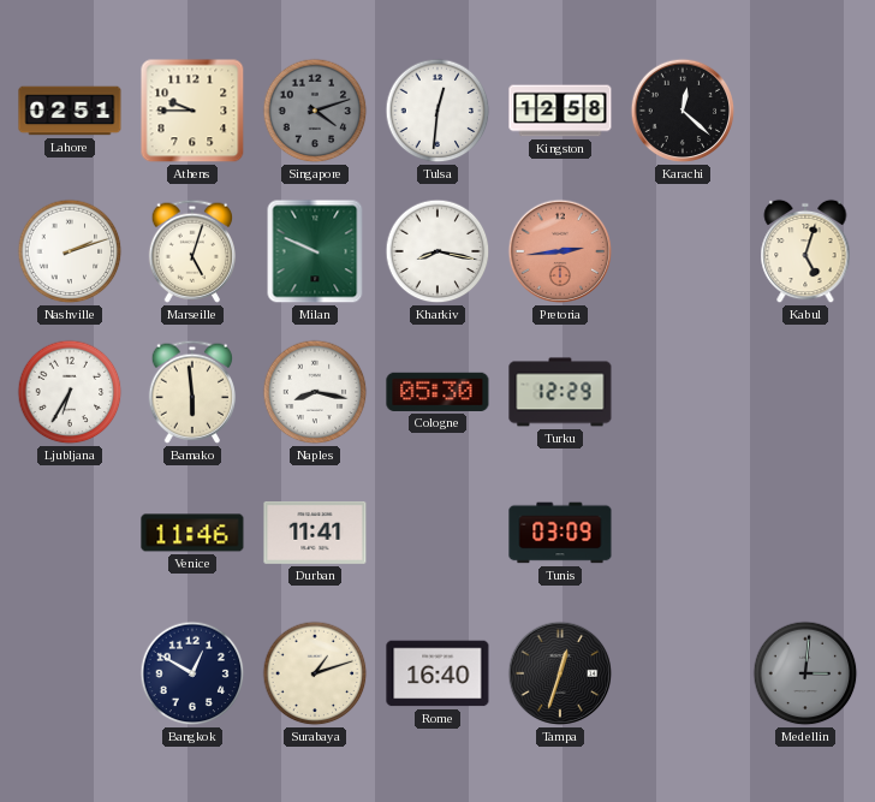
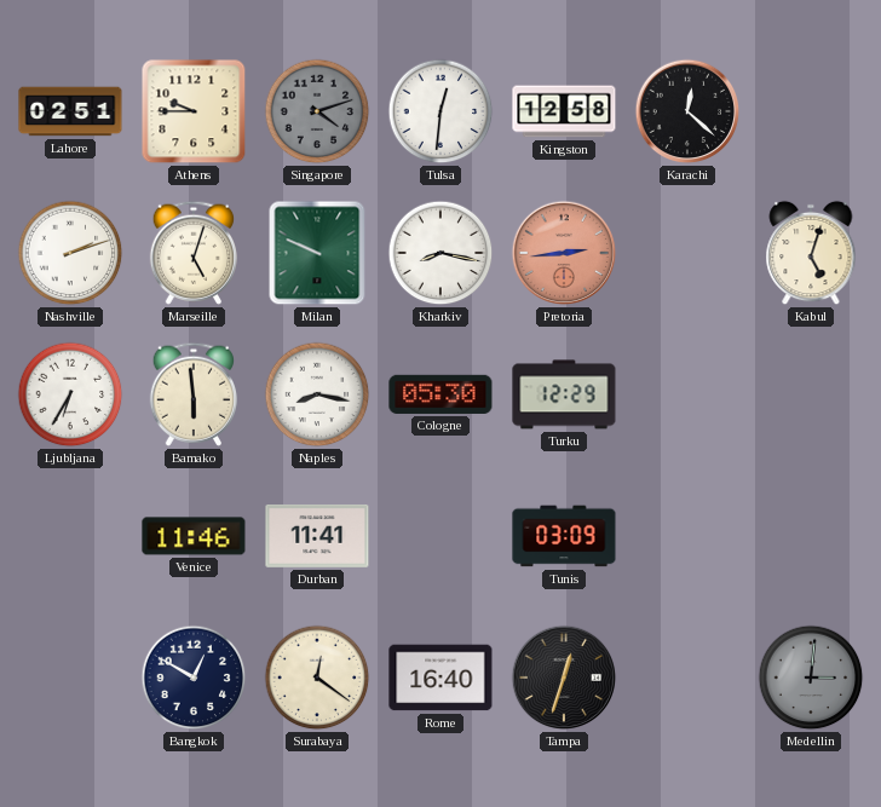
Surabaya: 1:12 -> 12:21 (317, 678)
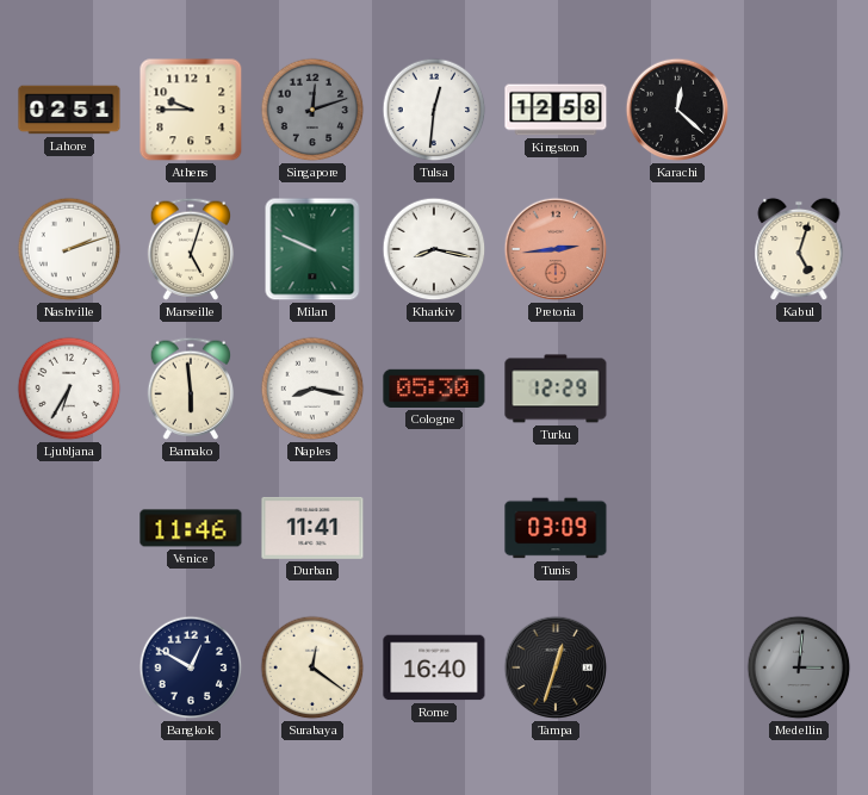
Singapore: 4:12 -> 12:12 (312, 110)
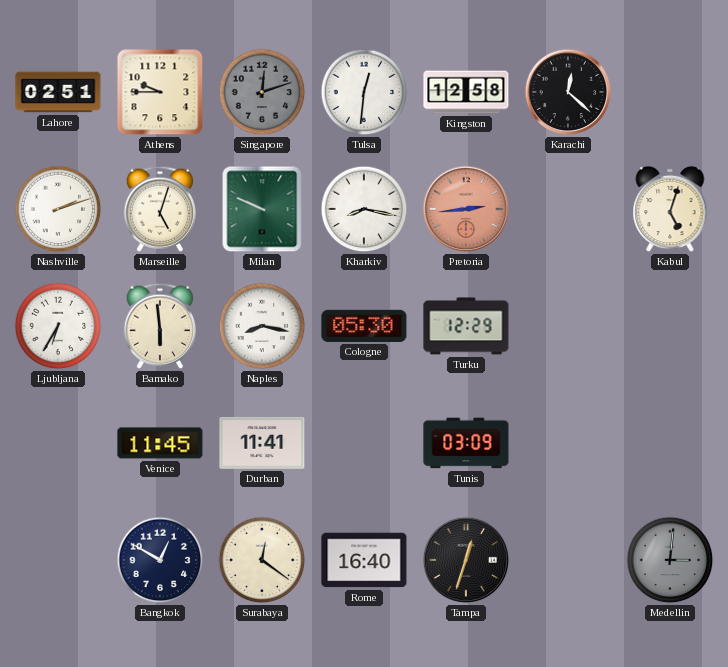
Venice: 11:46 -> 11:45 (160, 443)
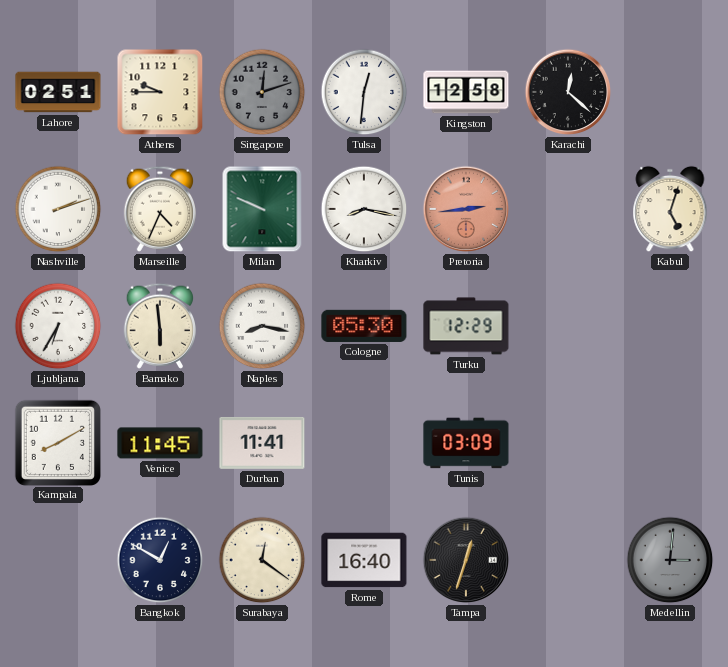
Marseille: 5:03 -> 4:34 (159, 209)
Kampala: none -> 8:10 (57, 442)
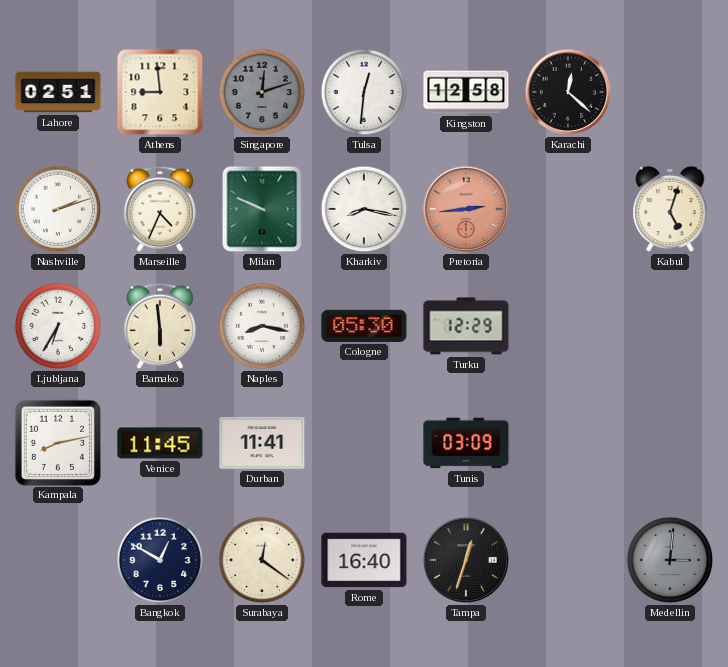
Athens: 9:45 -> 8:59 (160, 92)
Kampala: 8:10 -> 8:13 (57, 442)
